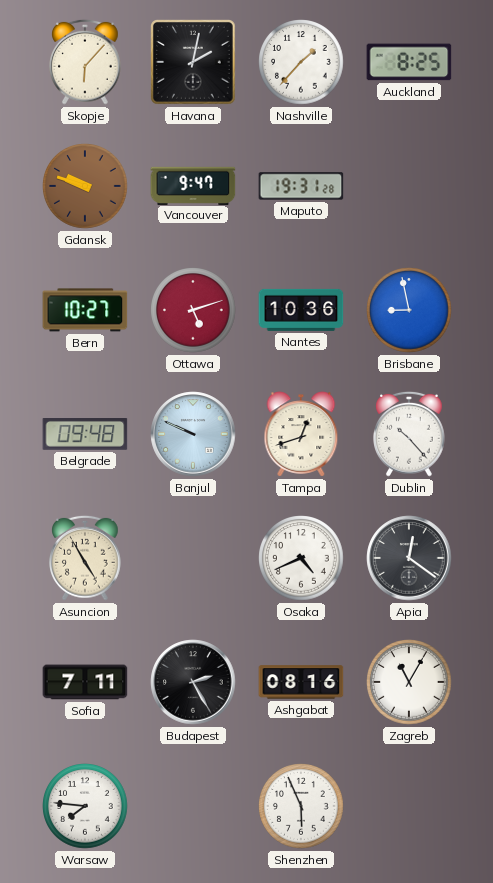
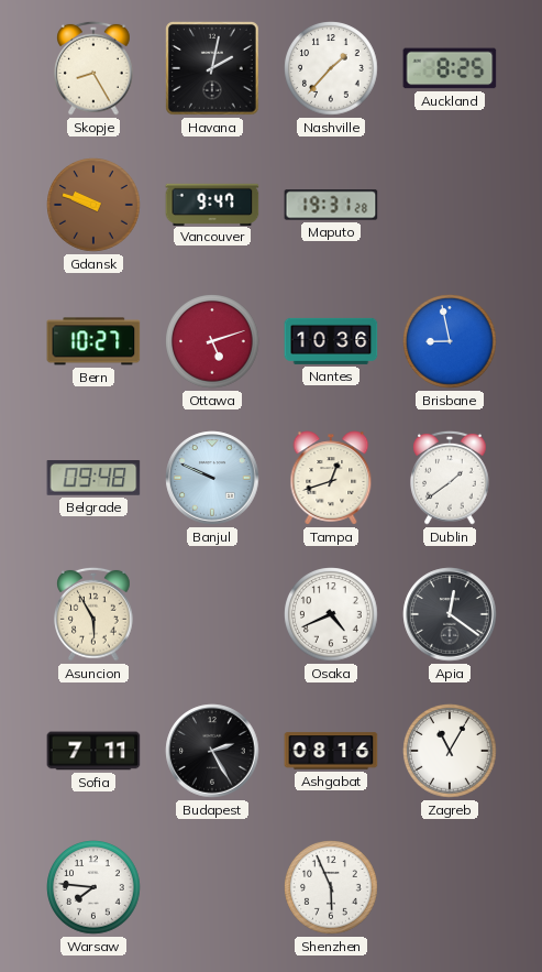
Skopje: 6:07 -> 8:25 (93, 68)
Dublin: 10:23 -> 1:39 (450, 478)
Asuncion: 4:55 -> 5:55 (93, 614)
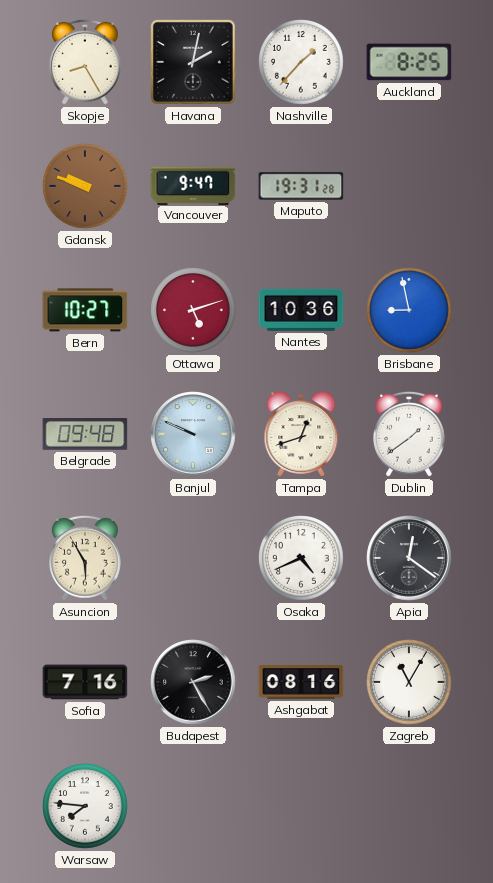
Sofia: 7:11 -> 7:16 (85, 682)
Shenzhen: 5:56 -> none (331, 887)
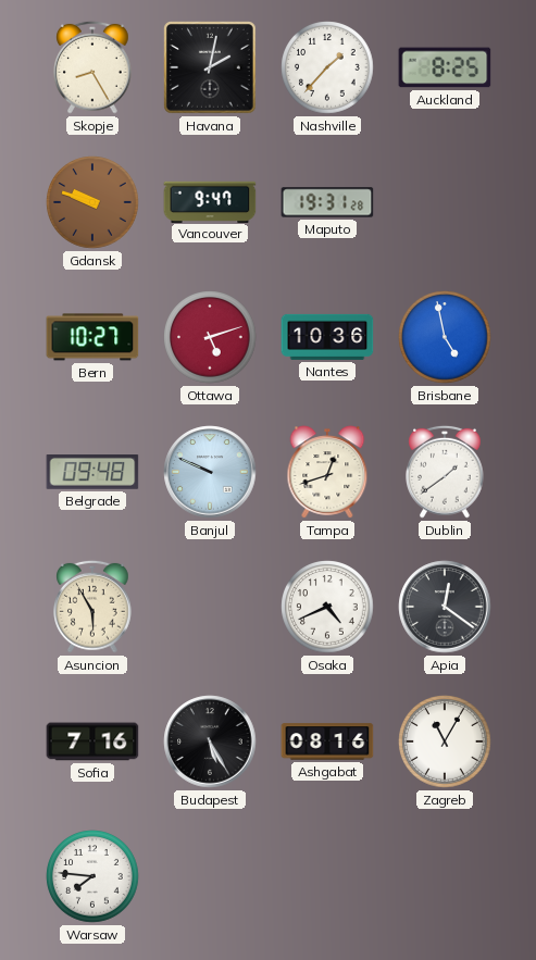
Brisbane: 8:58 -> 4:58 (445, 337)
Budapest: 2:25 -> 5:25 (210, 741)
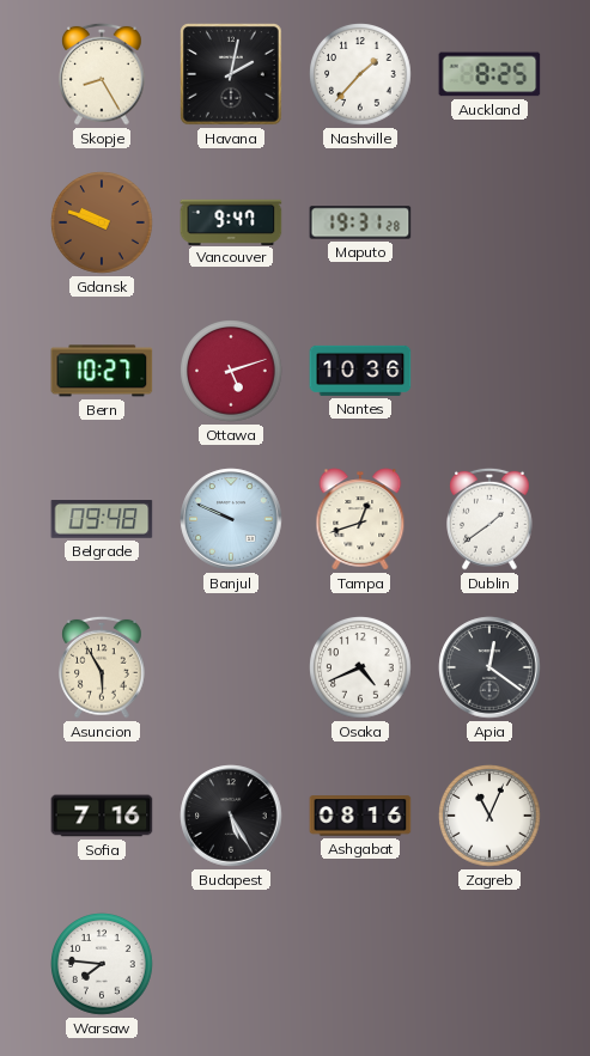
Brisbane: 4:58 -> none (445, 337)
Zagreb: 11:05 -> 11:04 (489, 816)
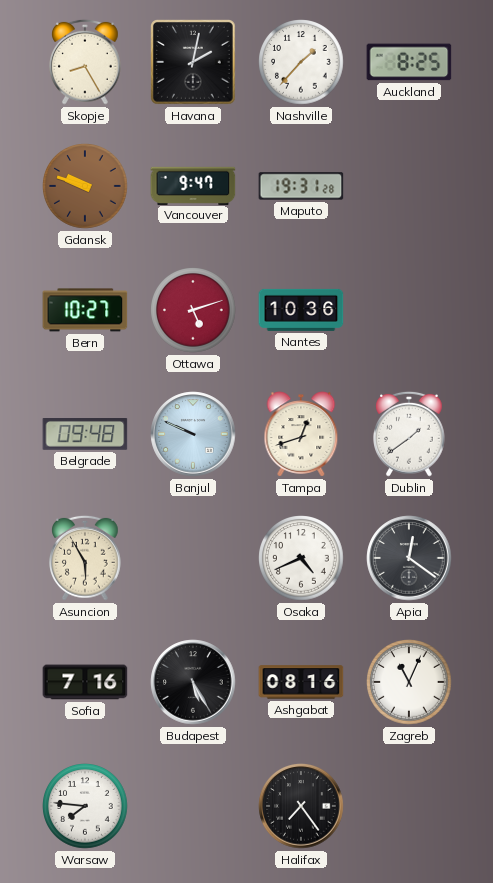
Halifax: none -> 7:24 (301, 806)
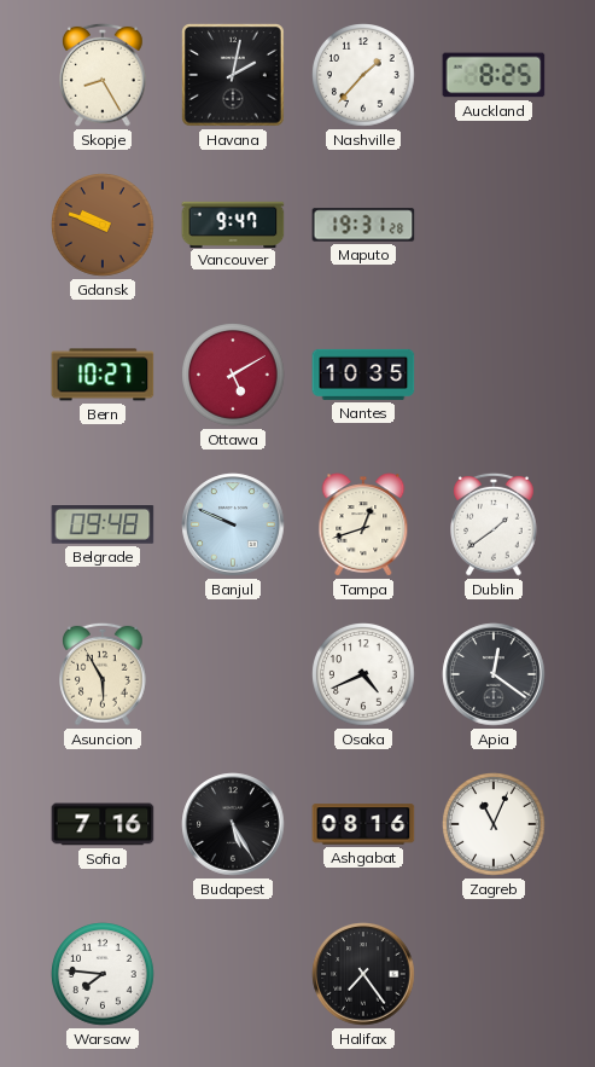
Ottawa: 5:12 -> 5:10 (233, 375)
Nantes: 10:36 -> 10:35 (363, 375)
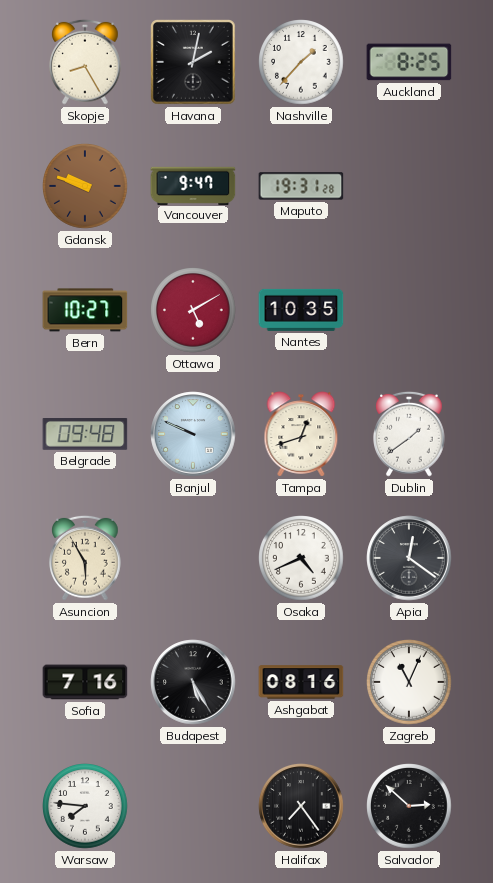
Salvador: none -> 2:52 (409, 806)
